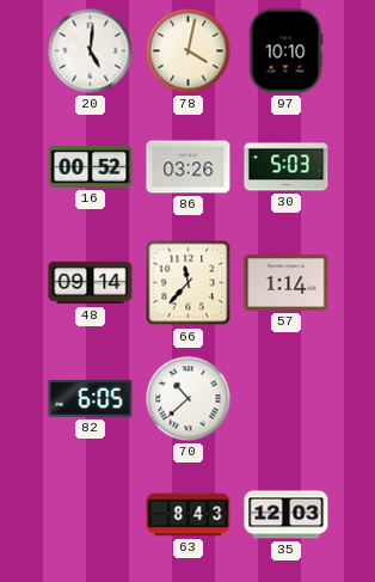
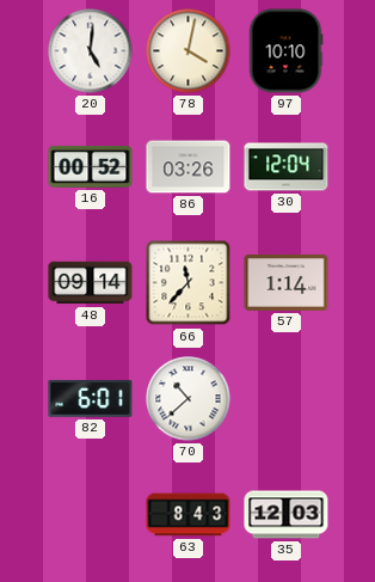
30: 5:03 -> 12:04 (287, 167)
82: 6:05 -> 6:01 (91, 399)
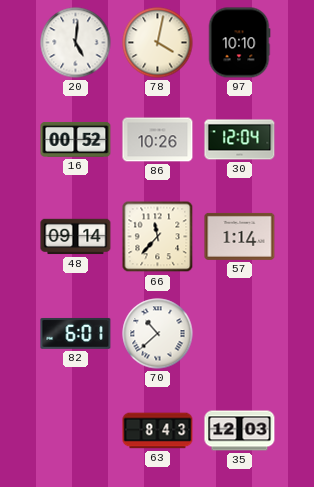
86: 03:26 -> 10:26 (158, 140)
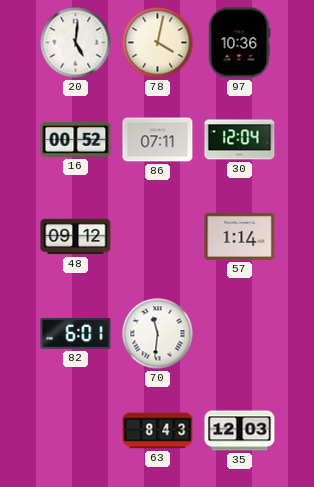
97: 10:10 -> 10:36 (239, 43)
86: 10:26 -> 07:11 (158, 140)
48: 09:14 -> 09:12 (76, 237)
66: 11:37 -> none (158, 237)
70: 10:38 -> 11:31 (158, 334)
